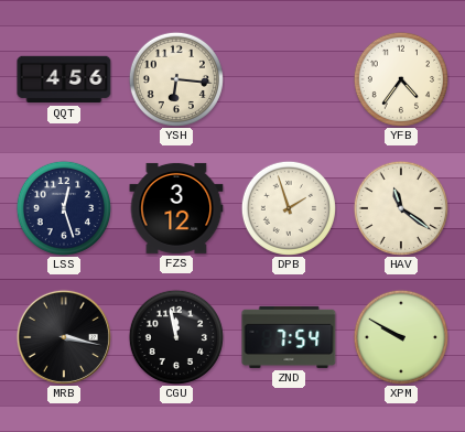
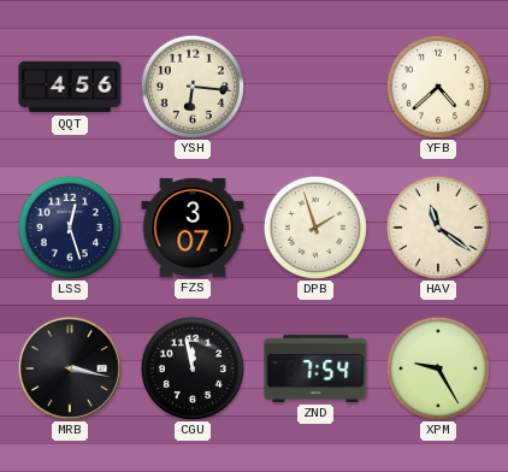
YFB: 4:36 -> 4:38 (438, 87)
FZS: 3:12 -> 3:07 (193, 228)
XPM: 9:50 -> 9:25 (438, 368)
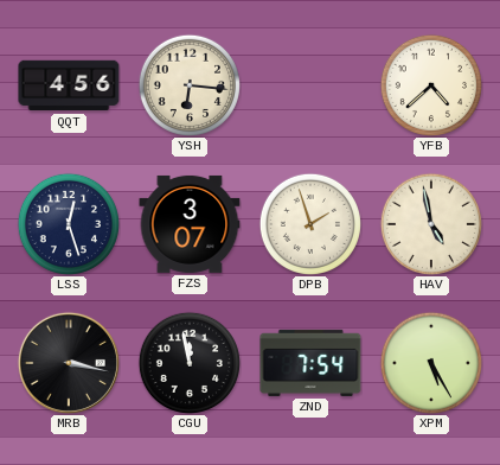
HAV: 11:21 -> 4:58 (431, 224)
XPM: 9:25 -> 5:25 (431, 363)
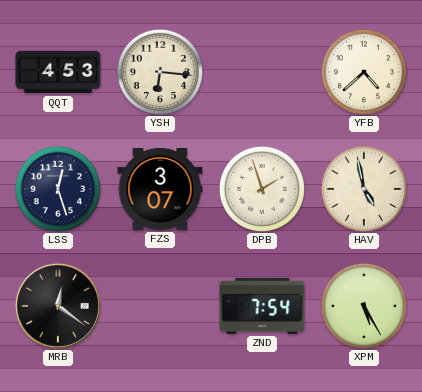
QQT: 4:56 -> 4:53 (58, 72)
MRB: 3:17 -> 12:21 (58, 306)
CGU: 11:58 -> none (190, 363)
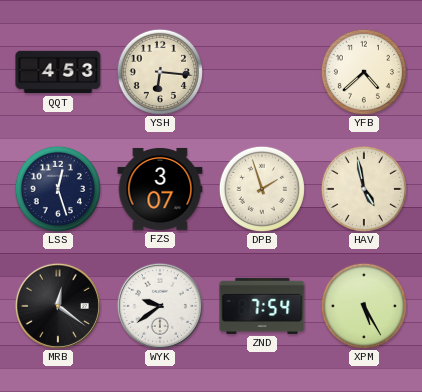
WYK: none -> 9:39 (160, 306)
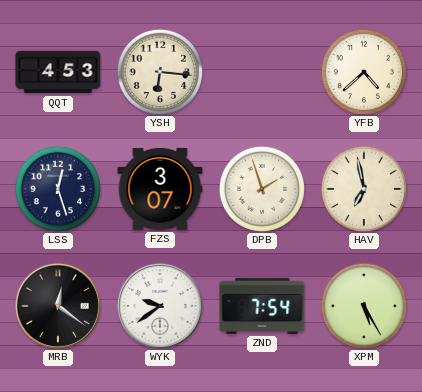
HAV: 4:58 -> 6:58 (364, 189)
